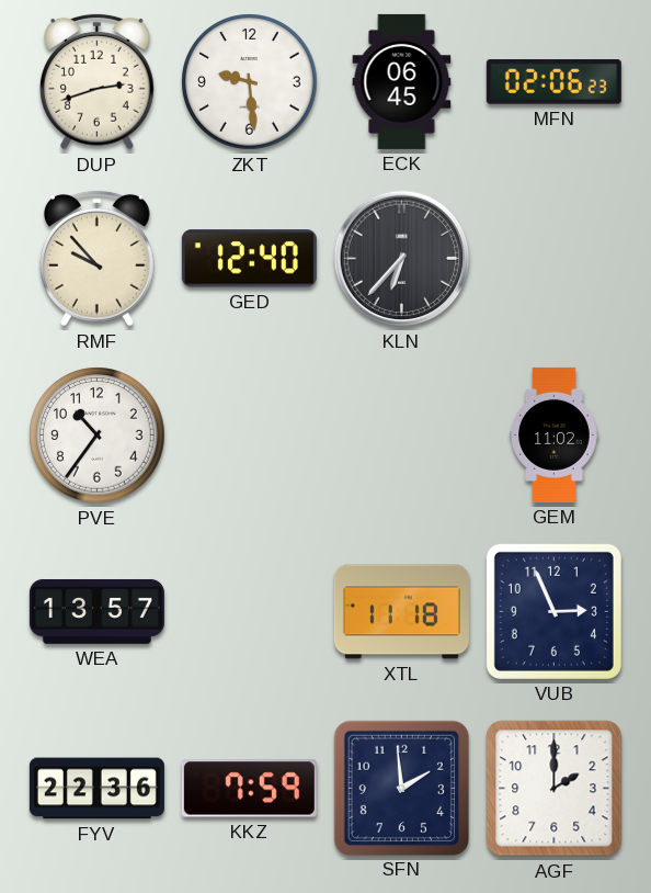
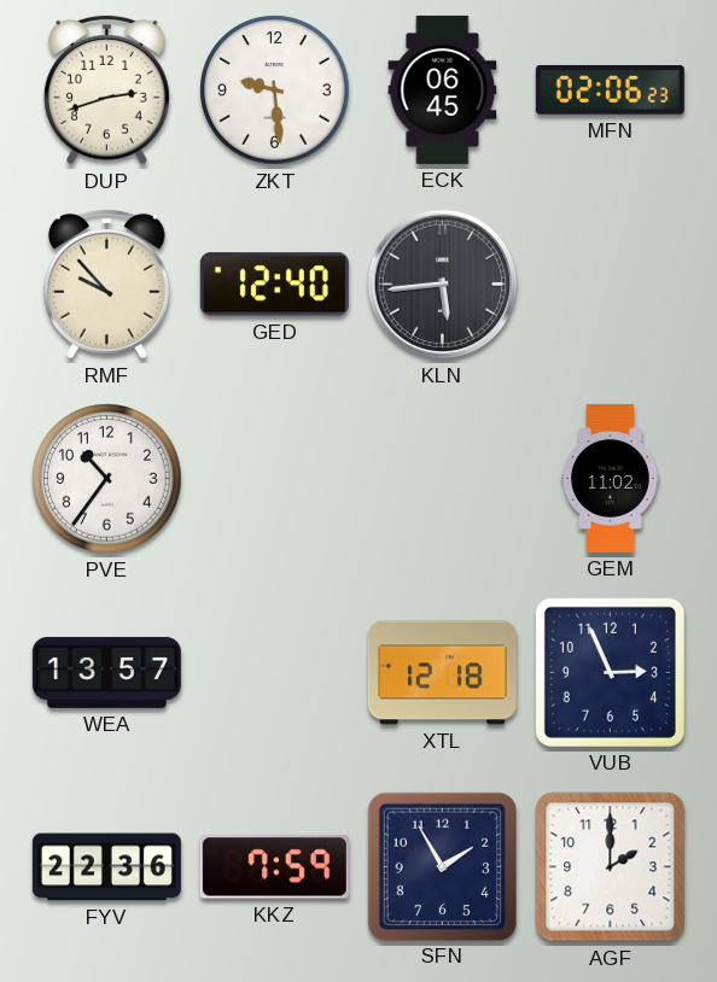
KLN: 6:37 -> 5:44 (443, 285)
XTL: 11:18 -> 12:18 (442, 673)
SFN: 1:59 -> 1:55 (442, 866)
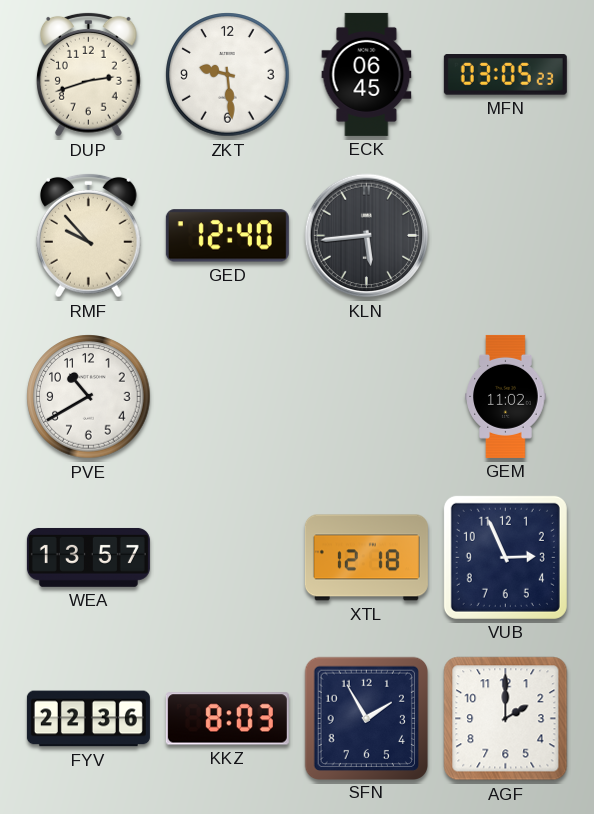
MFN: 02:06 -> 03:05 (505, 75)
PVE: 10:36 -> 10:40 (89, 397)
KKZ: 7:59 -> 8:03 (227, 719)
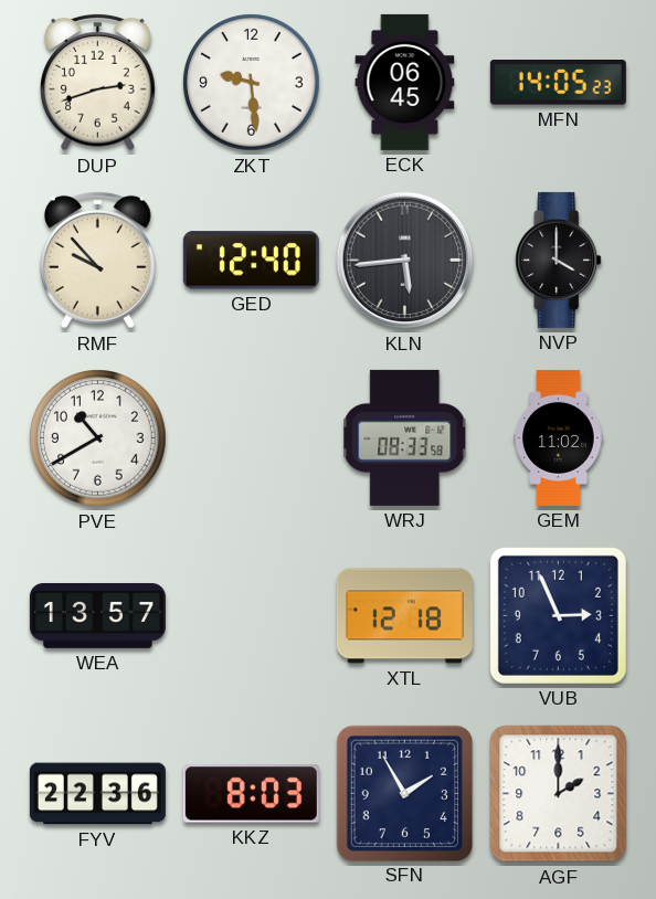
MFN: 03:05 -> 14:05 (558, 83)
NVP: none -> 4:00 (559, 260)
WRJ: none -> 08:33 (405, 437)
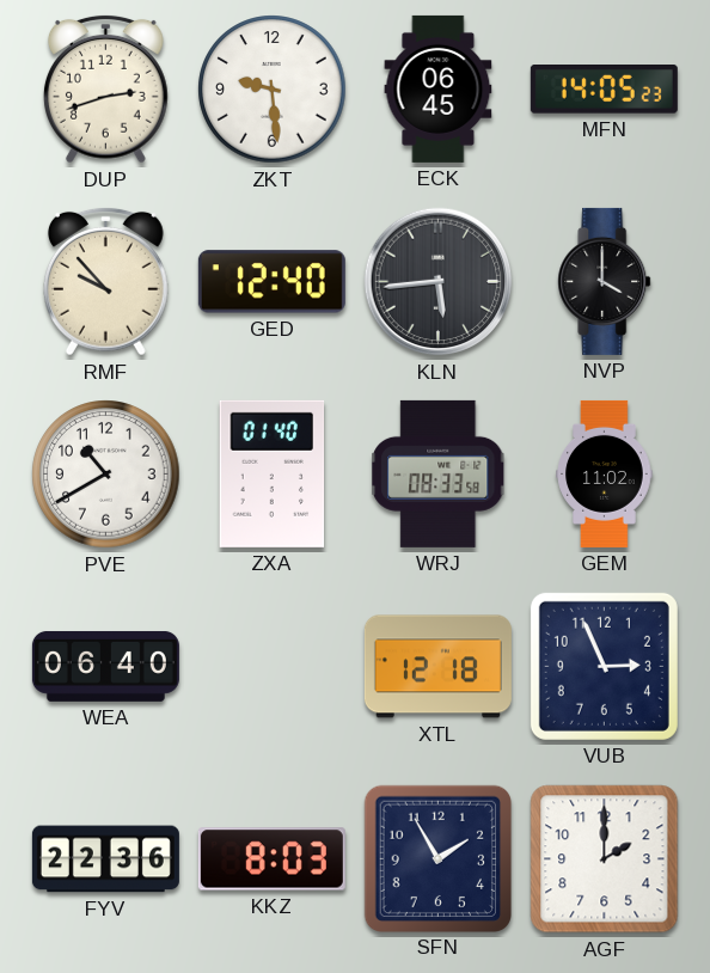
ZXA: none -> 01:40 (273, 473)
WEA: 13:57 -> 06:40 (105, 666)
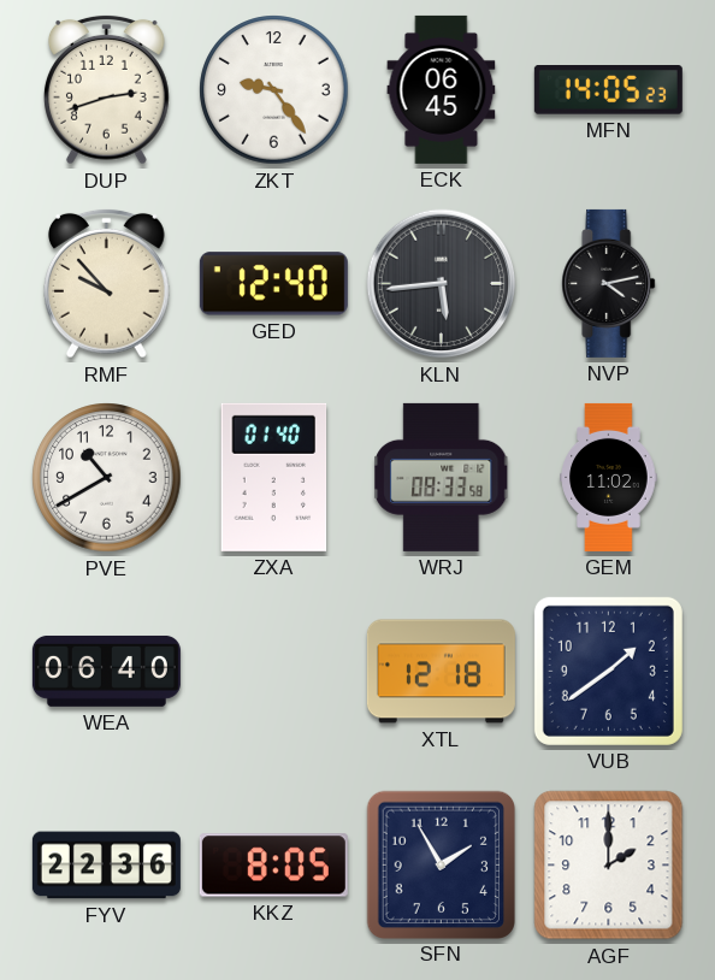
ZKT: 9:29 -> 9:24 (274, 90)
NVP: 4:00 -> 4:13 (609, 283)
VUB: 2:56 -> 1:39 (608, 671)
KKZ: 8:03 -> 8:05 (273, 866)
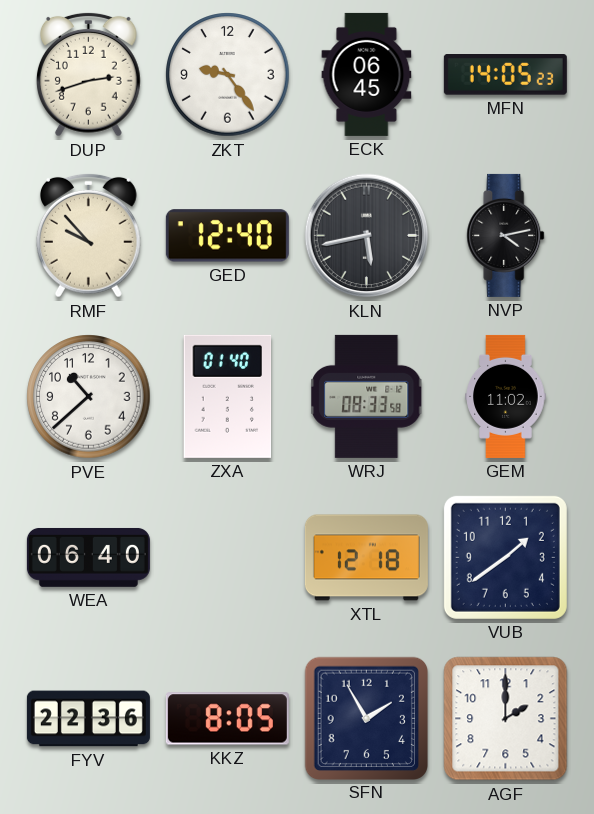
KLN: 5:44 -> 5:43 (367, 236)
PVE: 10:40 -> 10:38 (89, 397)
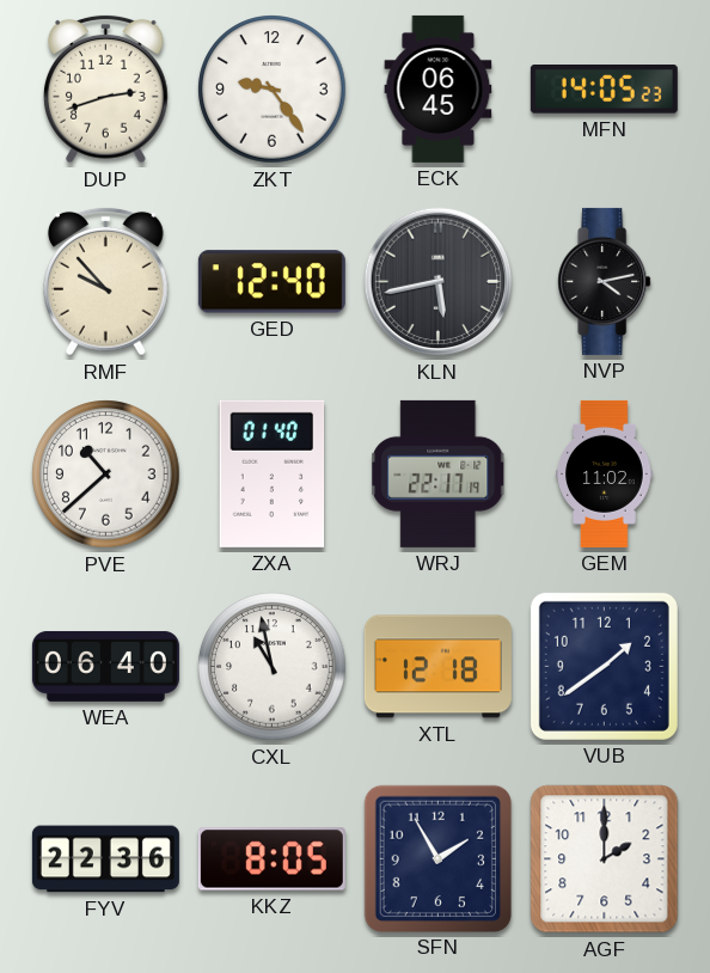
WRJ: 08:33 -> 22:17 (439, 473)
CXL: none -> 10:58 (273, 667)
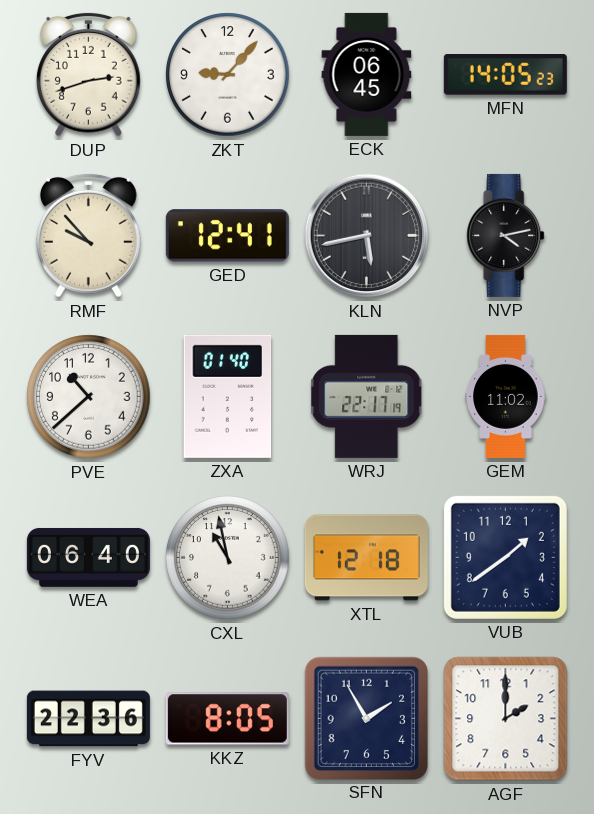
ZKT: 9:24 -> 9:07 (228, 75)
GED: 12:40 -> 12:41 (227, 236)
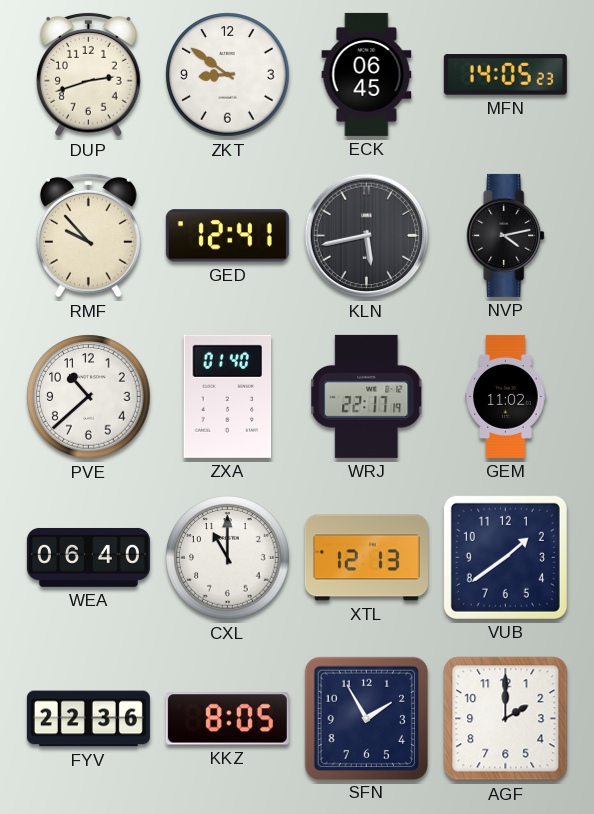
ZKT: 9:07 -> 8:51 (228, 75)
CXL: 10:58 -> 11:00 (228, 558)
XTL: 12:18 -> 12:13 (366, 558)
